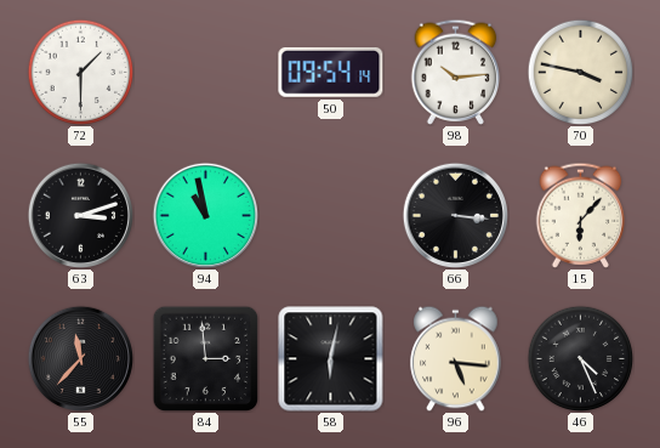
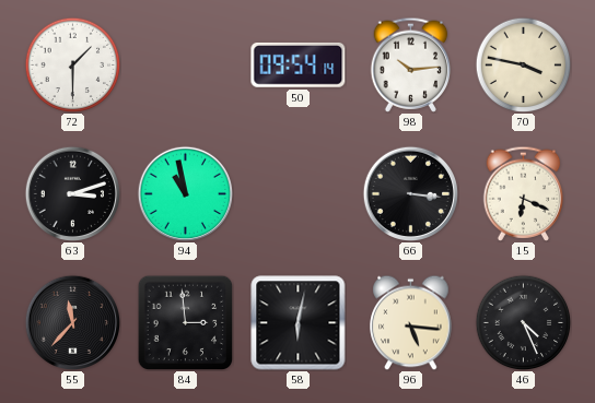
15: 6:07 -> 6:19 (524, 193)
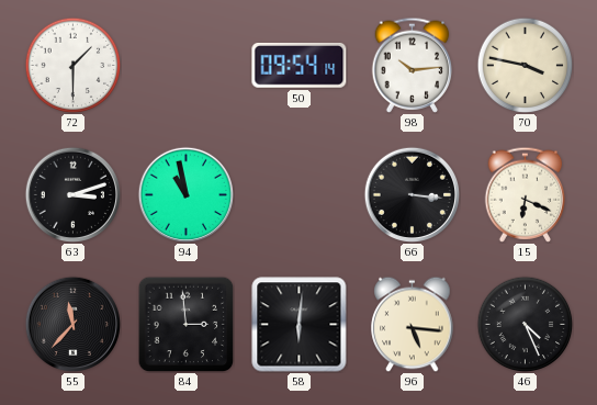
58: 6:02 -> 6:01 (300, 325)
